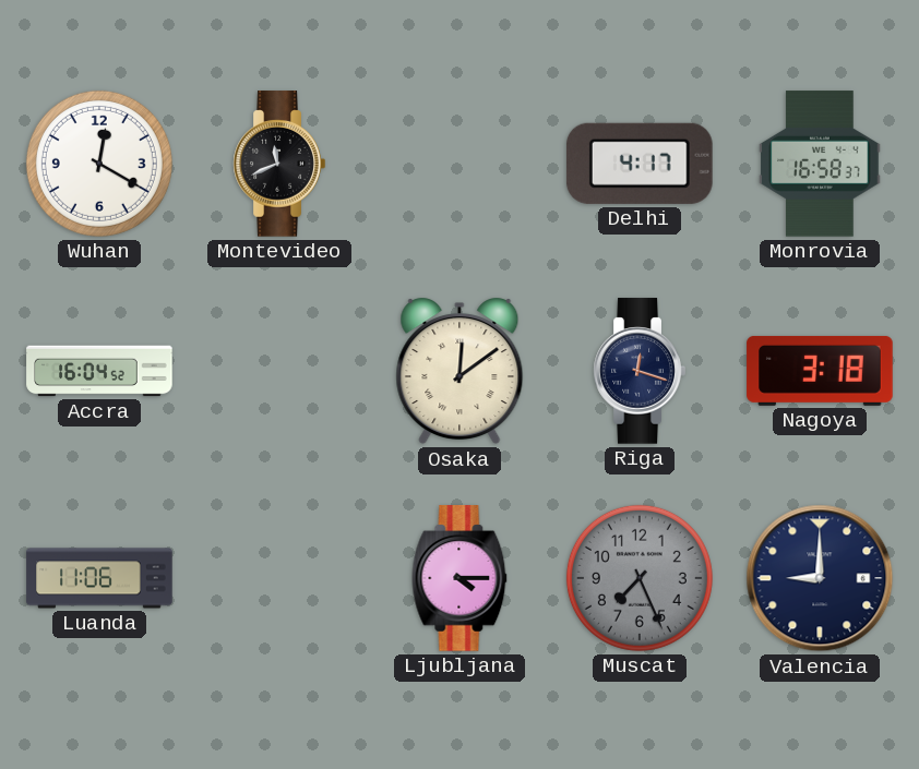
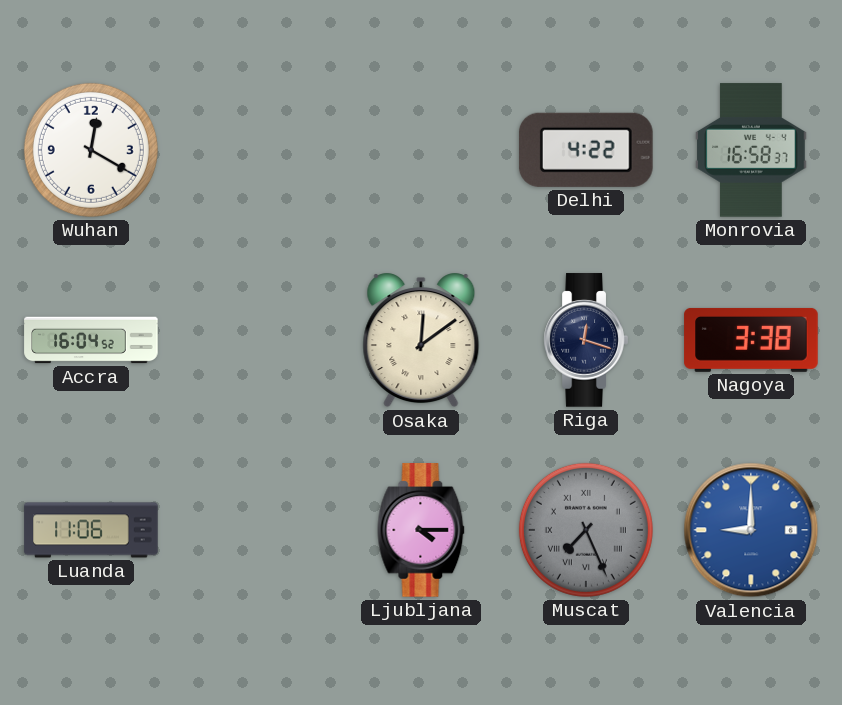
Montevideo: 11:41 -> none (279, 164)
Delhi: 4:17 -> 4:22 (586, 150)
Nagoya: 3:18 -> 3:38 (751, 340)
Muscat numerals: Arabic -> Roman (586, 530)
Valencia dial: navy -> blue (751, 530)
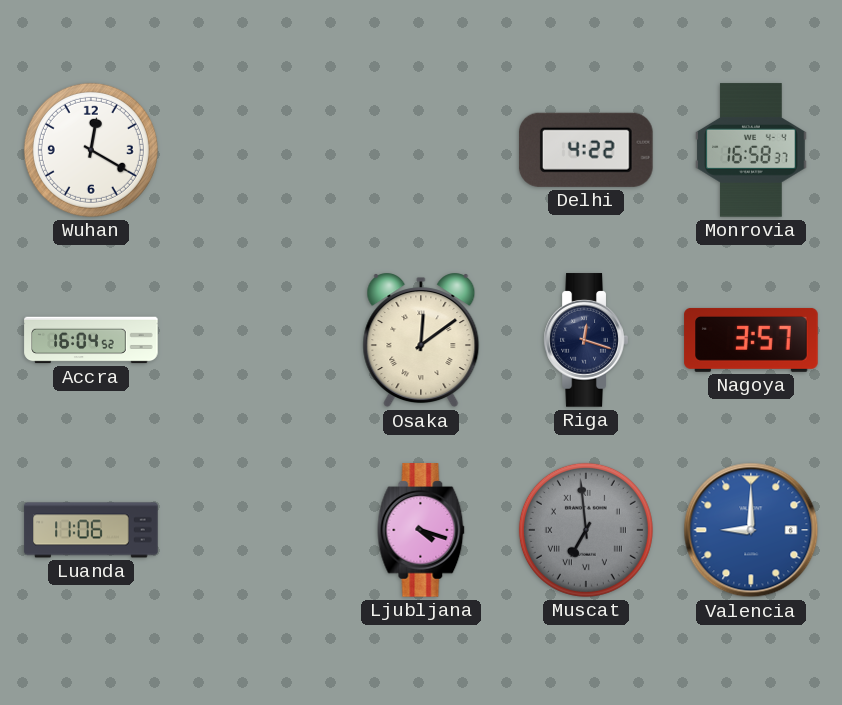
Nagoya: 3:38 -> 3:57 (751, 340)
Ljubljana: 4:15 -> 4:18 (421, 530)
Muscat: 7:26 -> 6:59 (586, 530)
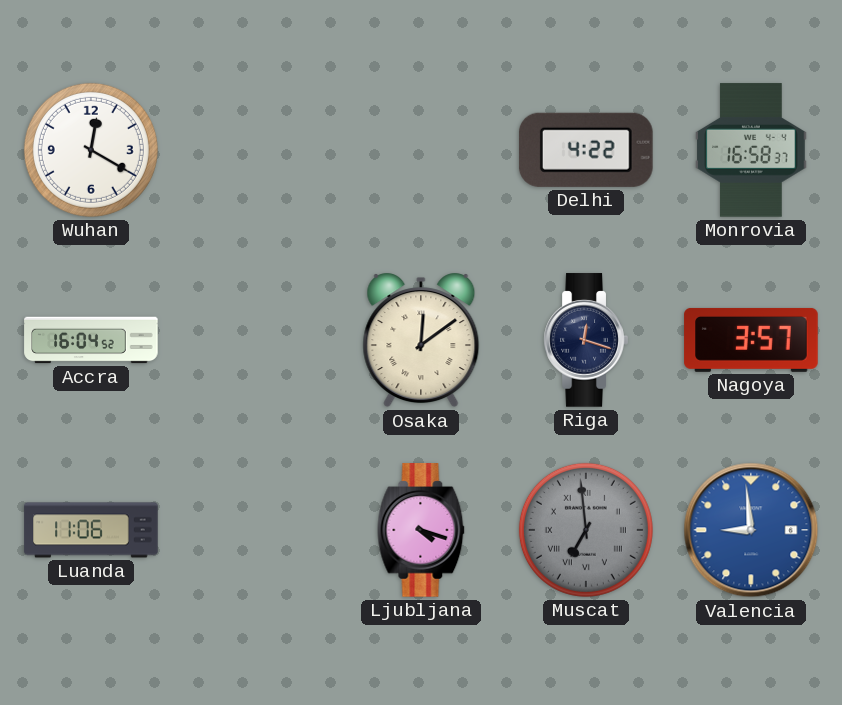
Valencia: 9:00 -> 8:59 (751, 530)
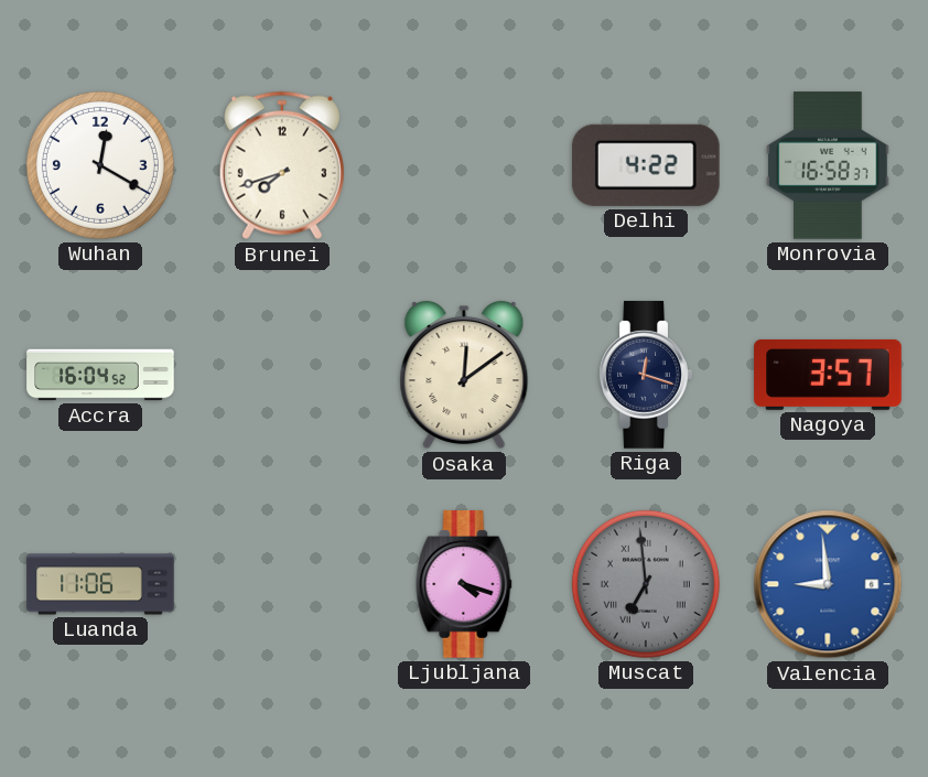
Brunei: none -> 7:42 (282, 165)
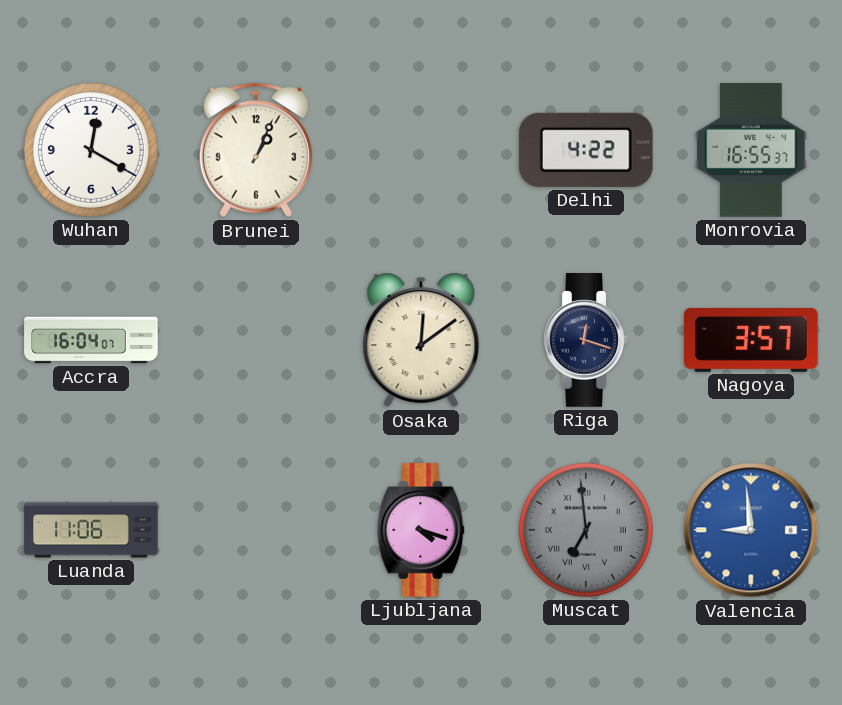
Brunei: 7:42 -> 1:04 (256, 150)
Monrovia: 16:58 -> 16:55 (751, 150)
Accra: 16:04:52 -> 16:04:07 (91, 340)
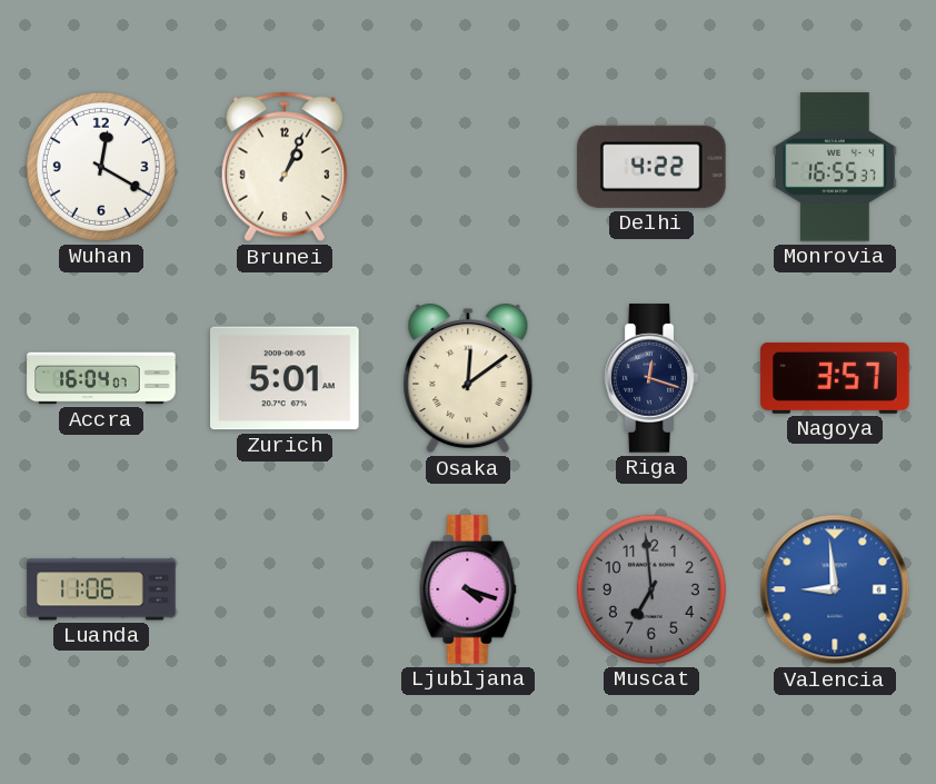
Zurich: none -> 5:01 (285, 378)
Muscat numerals: Roman -> Arabic (651, 589)
